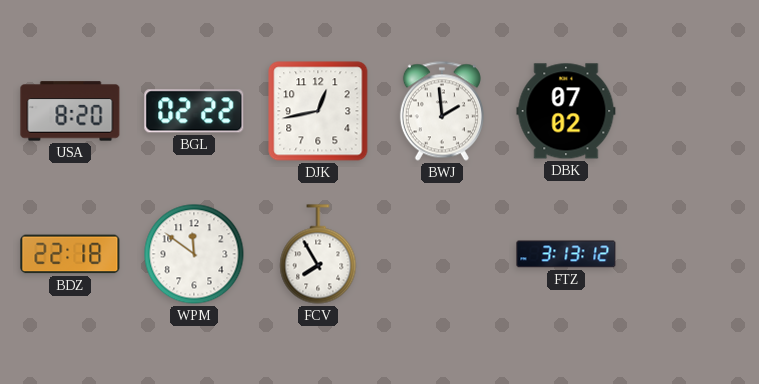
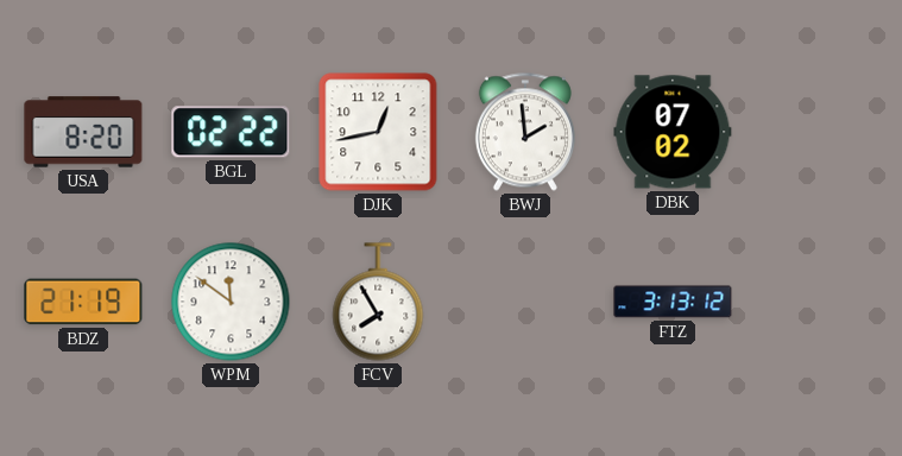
BDZ: 22:18 -> 21:19 (83, 302)
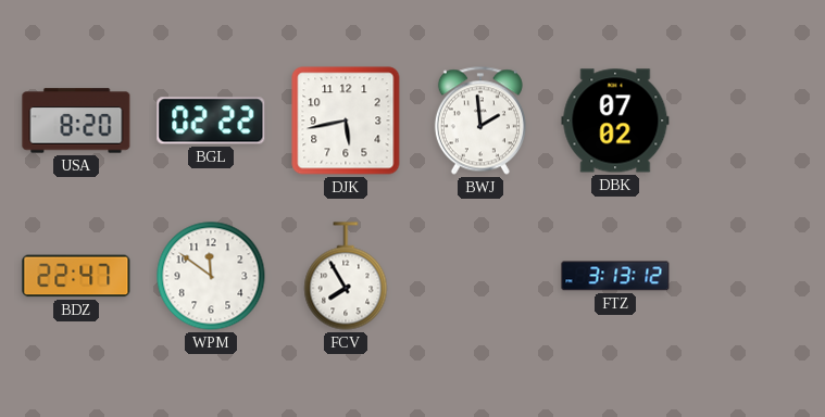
DJK: 12:43 -> 5:43 (346, 121)
BDZ: 21:19 -> 22:47 (76, 276)
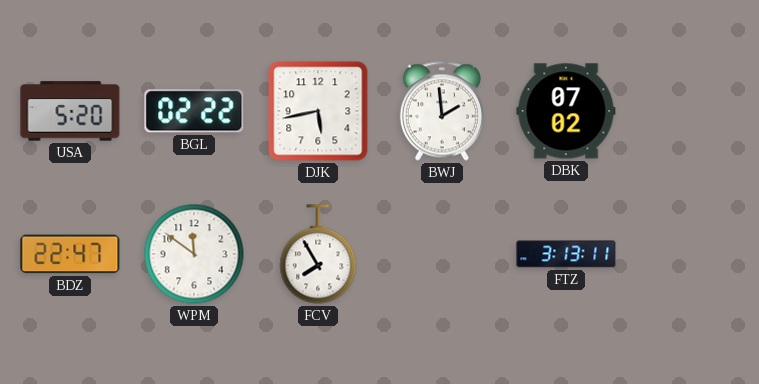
USA: 8:20 -> 5:20 (70, 111)
FTZ: 3:13:12 -> 3:13:11 (566, 254)
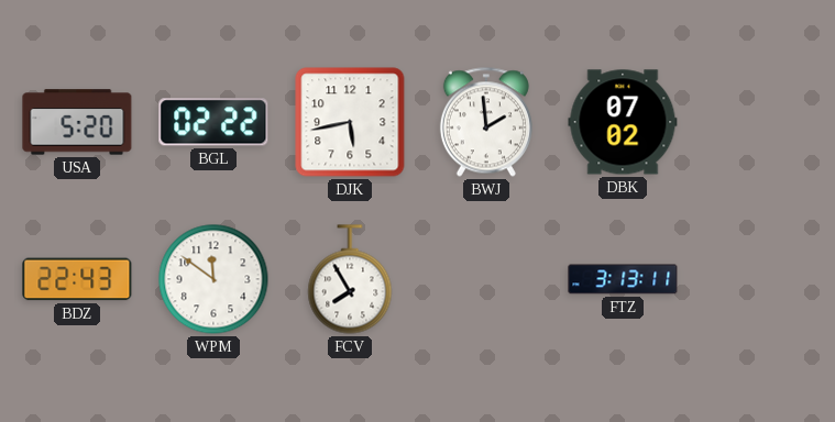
BDZ: 22:47 -> 22:43 (77, 279)
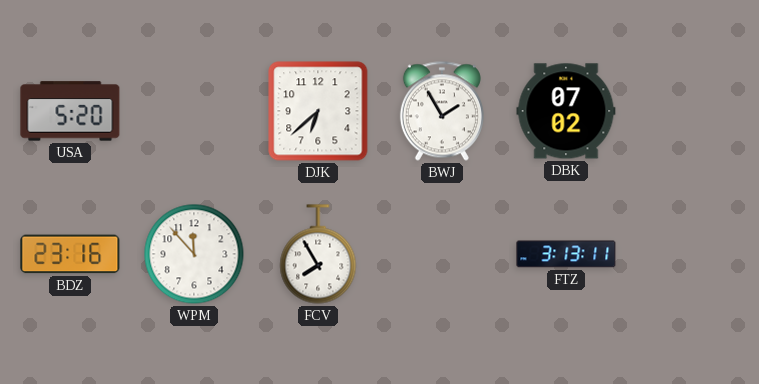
BGL: 02:22 -> none (213, 122)
DJK: 5:43 -> 6:38 (318, 111)
BWJ: 1:59 -> 1:55 (442, 111)
BDZ: 22:43 -> 23:16 (70, 254)
WPM: 11:51 -> 11:53 (194, 254)
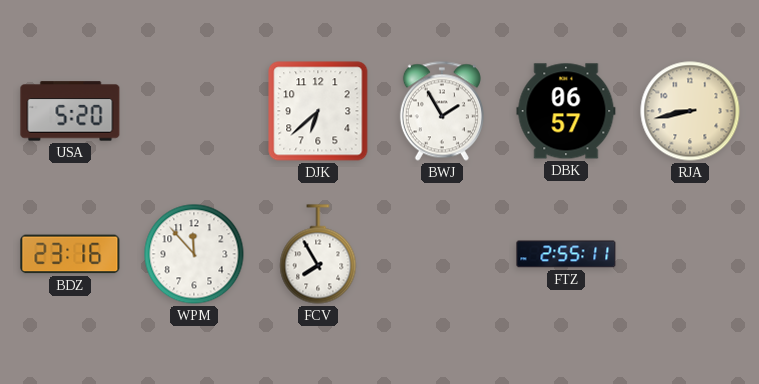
DBK: 07:02 -> 06:57 (566, 111)
RJA: none -> 8:43 (690, 111)
FTZ: 3:13 -> 2:55 (566, 254)
